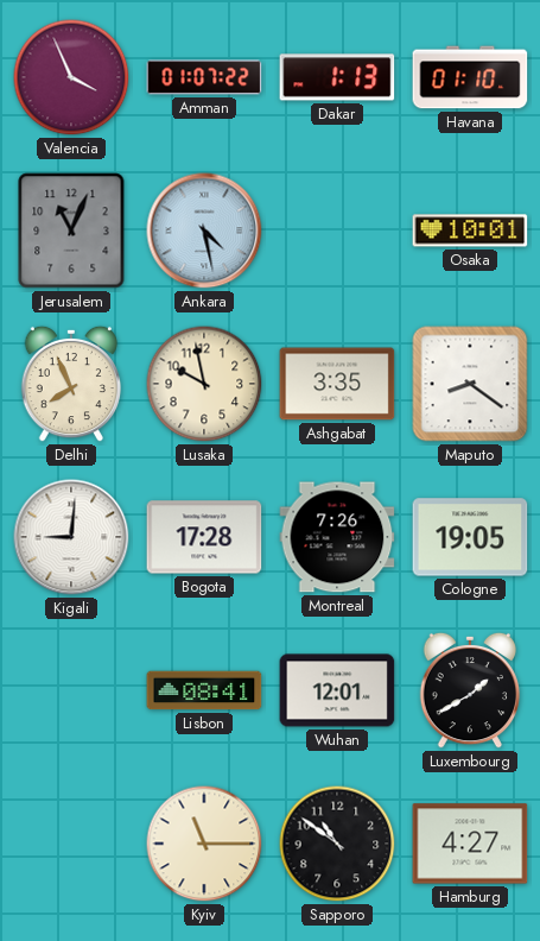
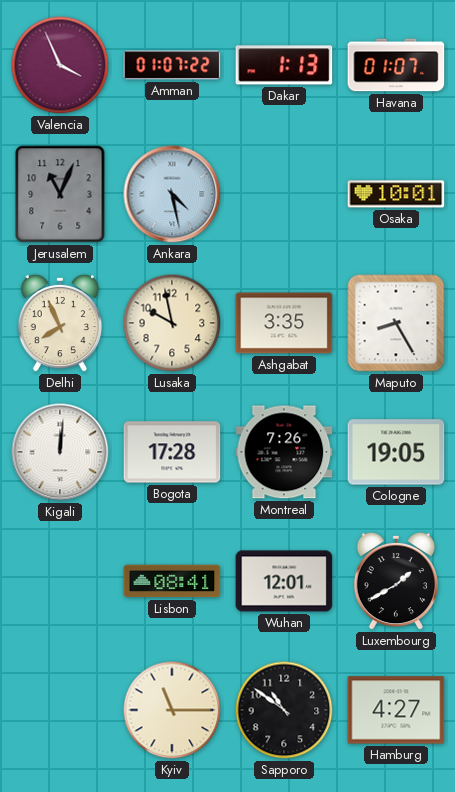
Havana: 01:10 -> 01:07 (396, 65)
Maputo: 8:21 -> 8:25 (396, 323)
Kigali: 9:01 -> 12:01 (60, 452)
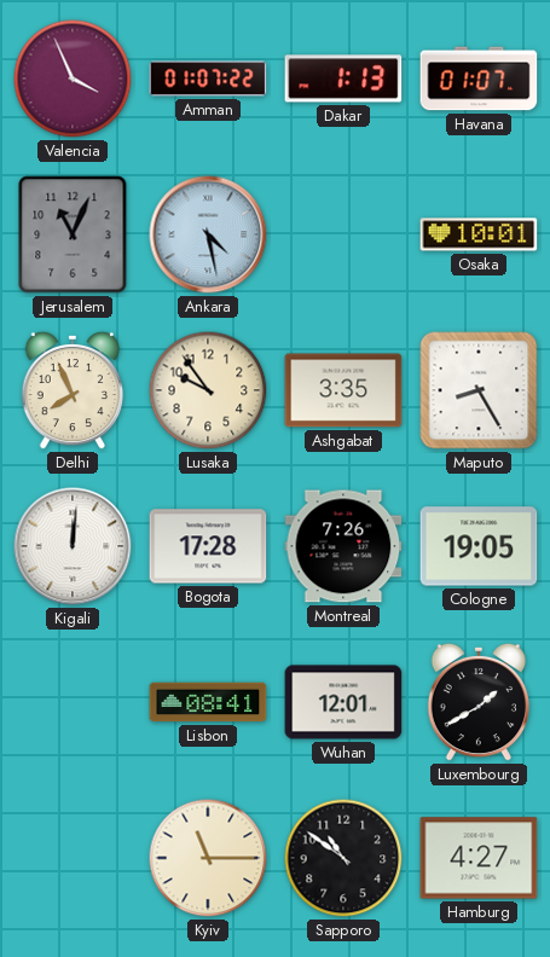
Lusaka: 9:58 -> 9:54 (208, 390)
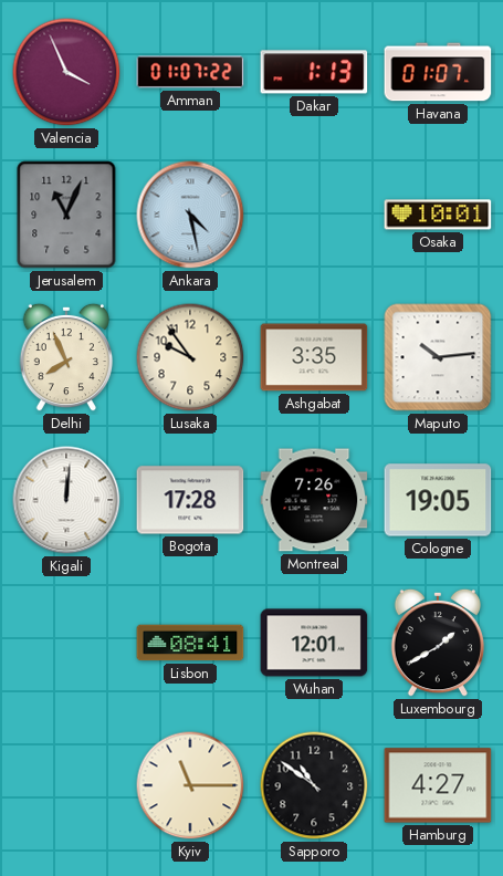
Maputo: 8:25 -> 10:14 (438, 357)
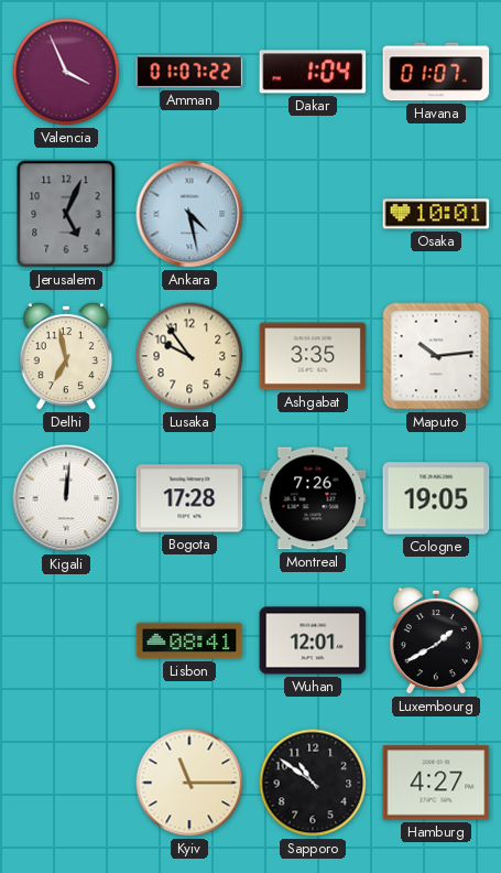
Dakar: 1:13 -> 1:04 (313, 72)
Jerusalem: 11:04 -> 5:04 (66, 214)
Delhi: 7:56 -> 6:58 (66, 356)
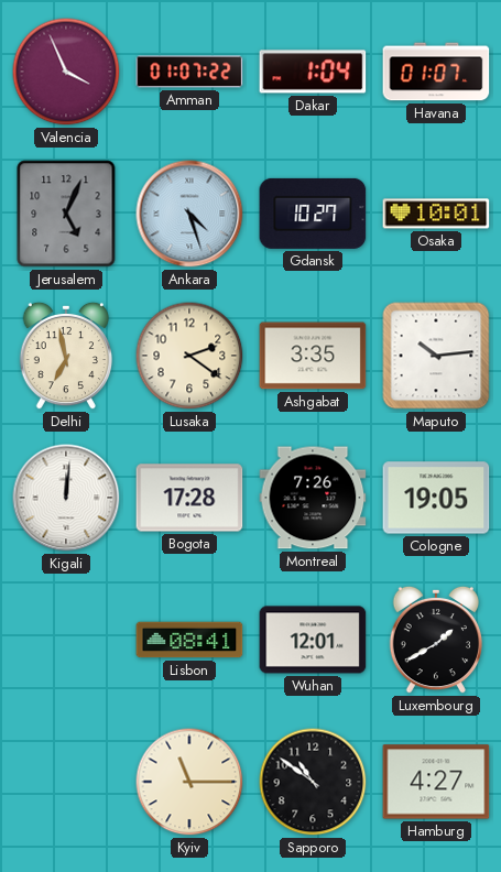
Ankara: 4:28 -> 4:27 (189, 214)
Gdansk: none -> 10:27 (313, 214)
Lusaka: 9:54 -> 2:21 (189, 356)
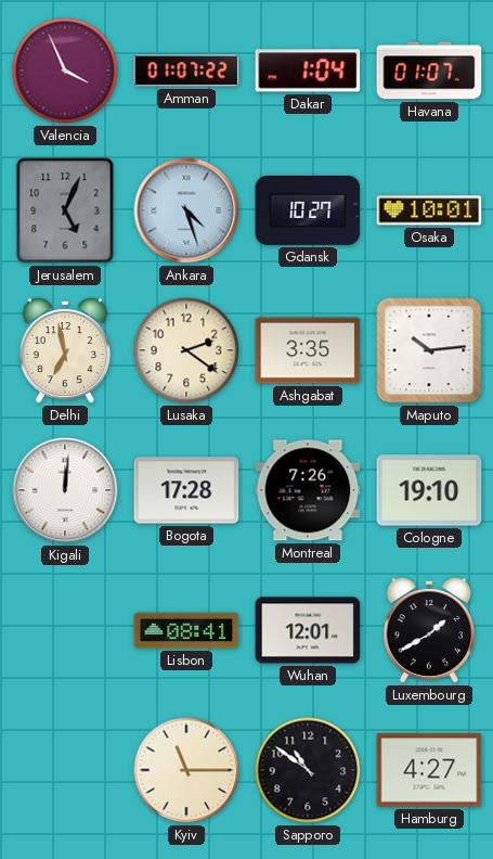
Cologne: 19:05 -> 19:10 (429, 490)
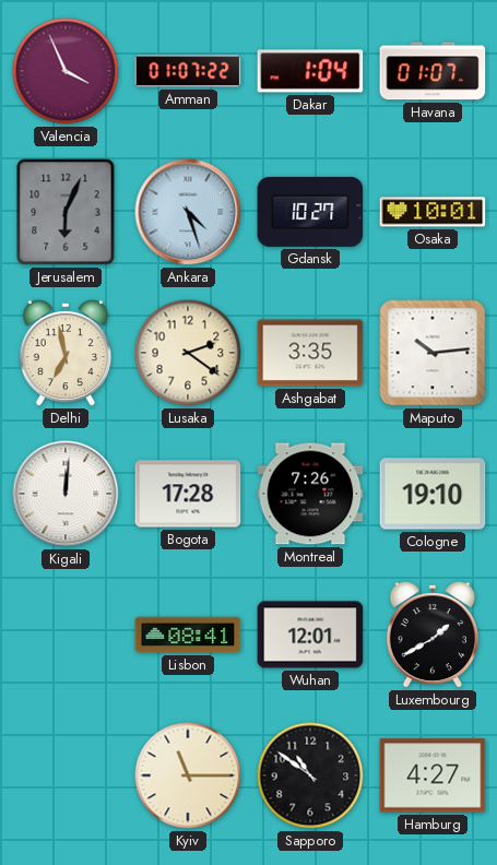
Jerusalem: 5:04 -> 6:04 (66, 212)
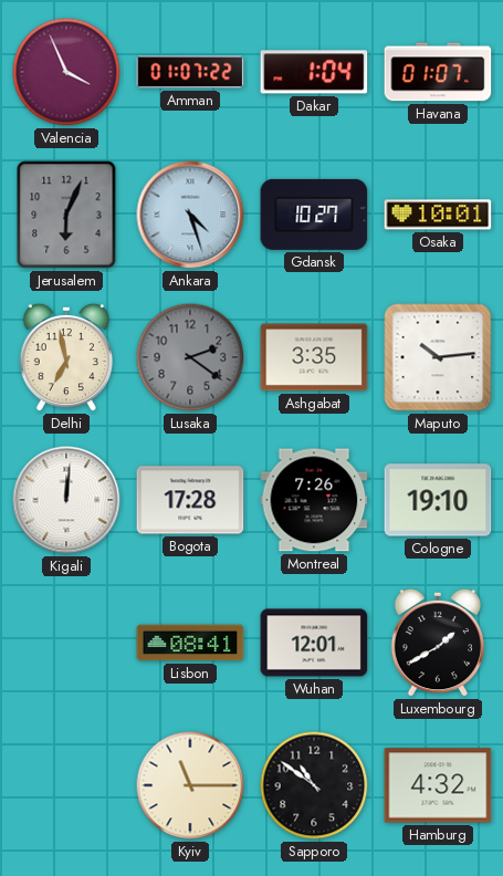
Lusaka dial: cream -> grey (190, 357)
Hamburg: 4:27 -> 4:32 (438, 785)
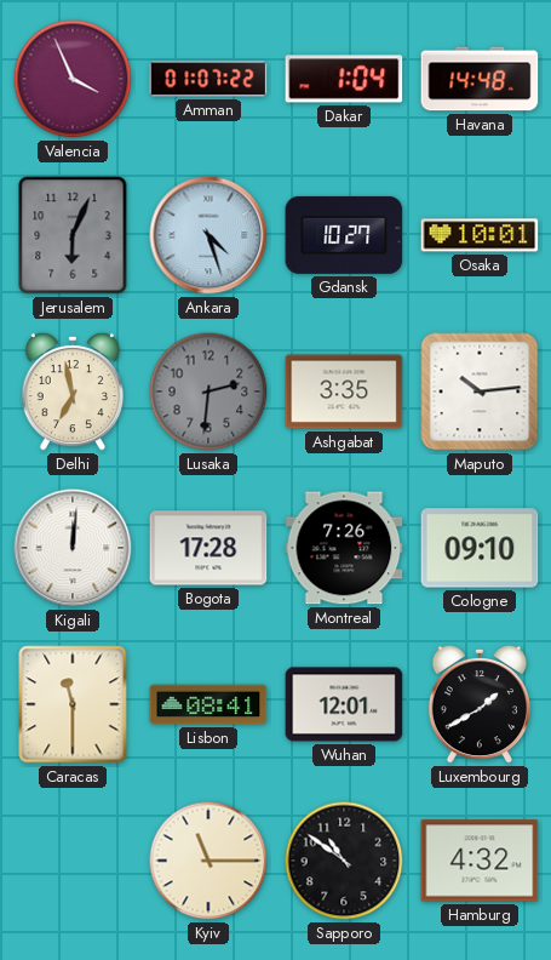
Havana: 01:07 -> 14:48 (480, 79)
Lusaka: 2:21 -> 2:31 (208, 392)
Cologne: 19:10 -> 09:10 (480, 548)
Caracas: none -> 11:30 (73, 704)
